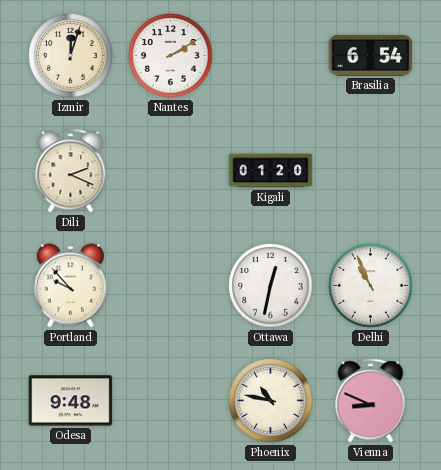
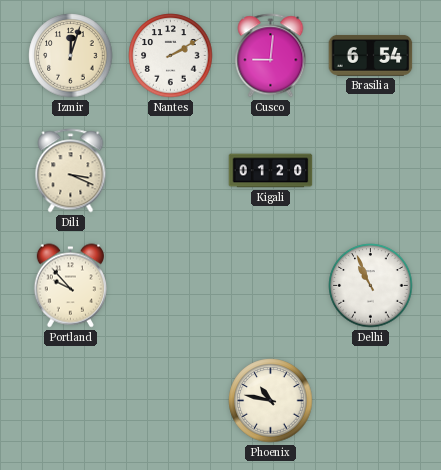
Cusco: none -> 9:01 (271, 56)
Dili: 2:19 -> 3:19 (71, 171)
Ottawa: 12:32 -> none (271, 286)
Odesa: 9:48 -> none (71, 401)
Vienna: 8:49 -> none (371, 401)
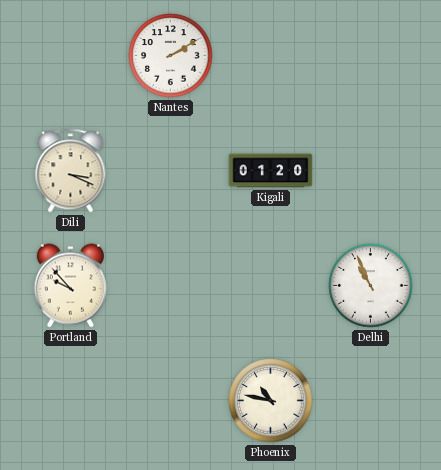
Izmir: 12:03 -> none (71, 56)
Cusco: 9:01 -> none (271, 56)
Brasilia: 6:54 -> none (371, 56)
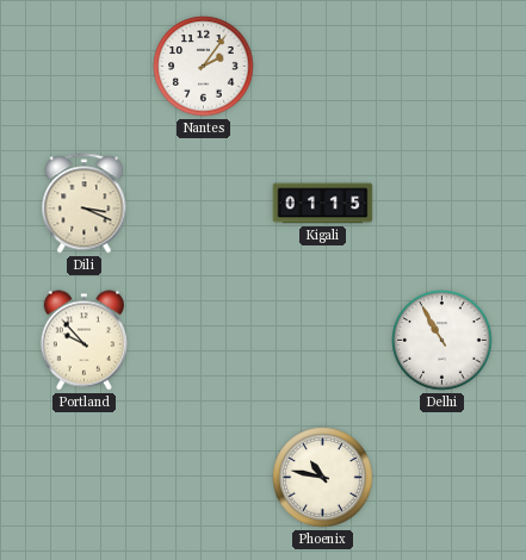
Nantes: 2:10 -> 2:06 (204, 67)
Kigali: 01:20 -> 01:15 (323, 204)
Delhi: 10:56 -> 10:55 (443, 341)
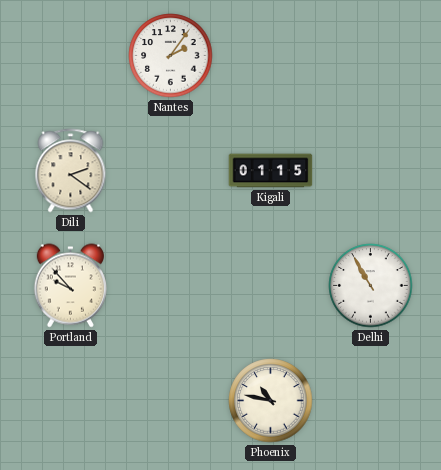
Dili: 3:19 -> 2:21 (71, 171)
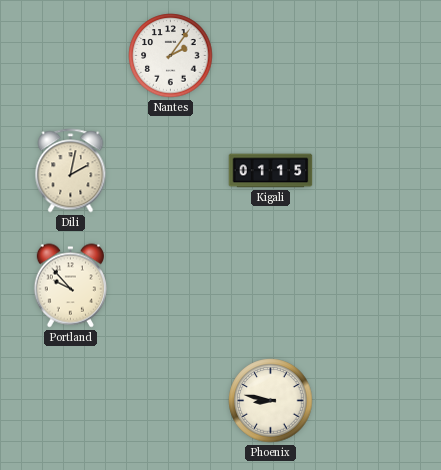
Dili: 2:21 -> 2:02 (71, 171)
Delhi: 10:55 -> none (371, 286)
Phoenix: 10:47 -> 8:47 (271, 401)
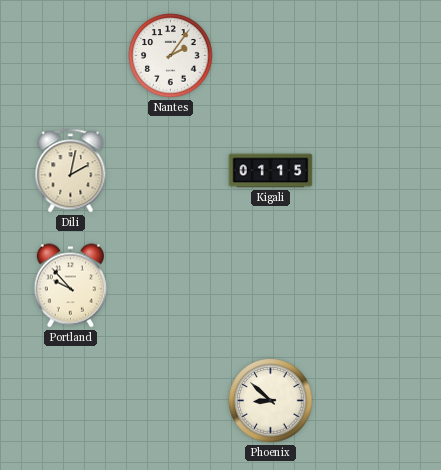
Phoenix: 8:47 -> 8:52 (271, 401)
